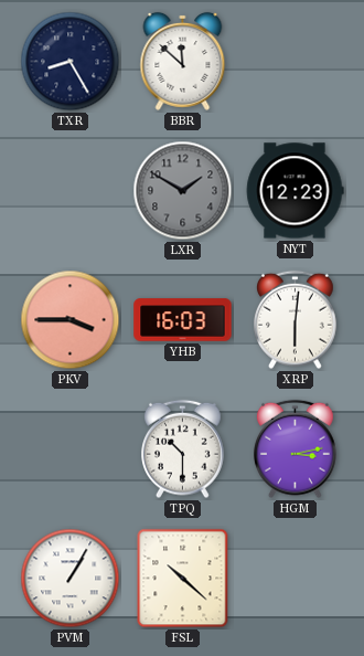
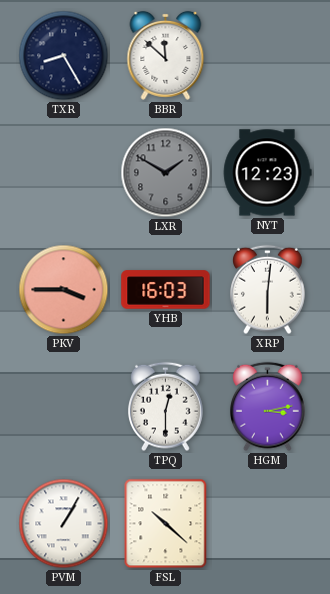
TPQ: 10:30 -> 12:30 (166, 407)
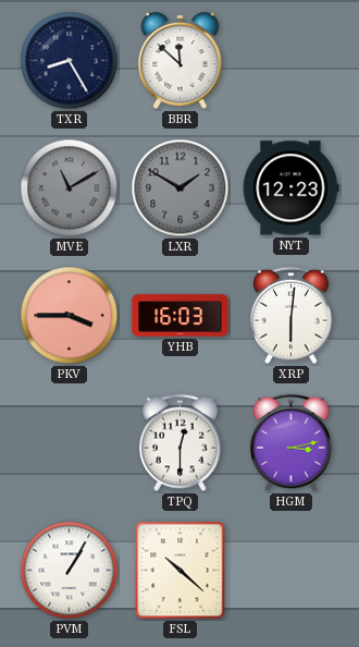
MVE: none -> 11:10 (70, 188)
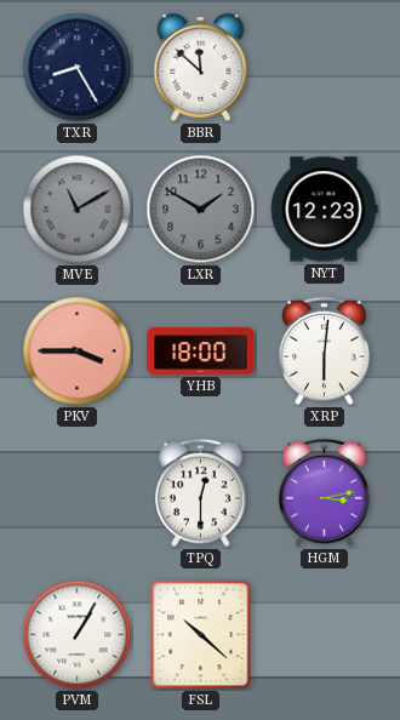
YHB: 16:03 -> 18:00 (201, 352)
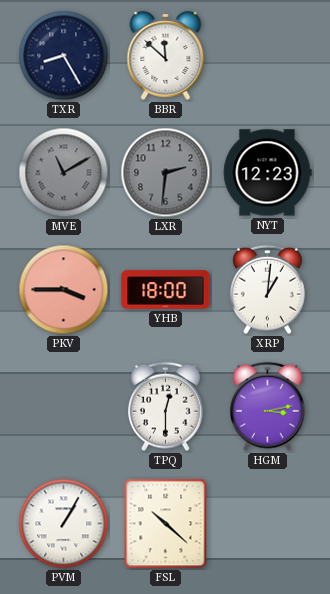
LXR: 1:50 -> 2:31 (166, 173)
XRP: 6:01 -> 1:01 (268, 290)
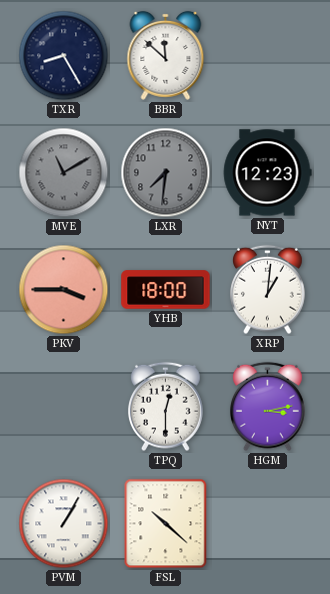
LXR: 2:31 -> 7:31 (166, 173)
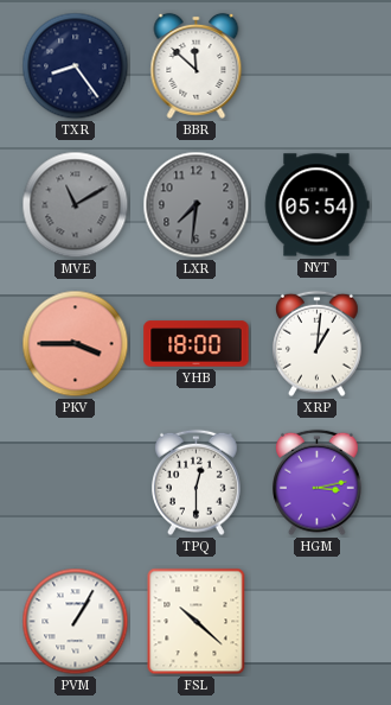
TXR: 8:25 -> 8:24 (76, 66)
NYT: 12:23 -> 05:54 (316, 205)
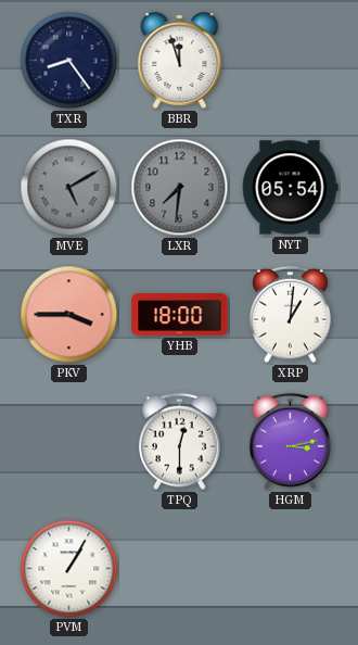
BBR: 11:52 -> 11:57 (180, 60)
MVE: 11:10 -> 5:10 (69, 188)
FSL: 10:22 -> none (197, 622)
